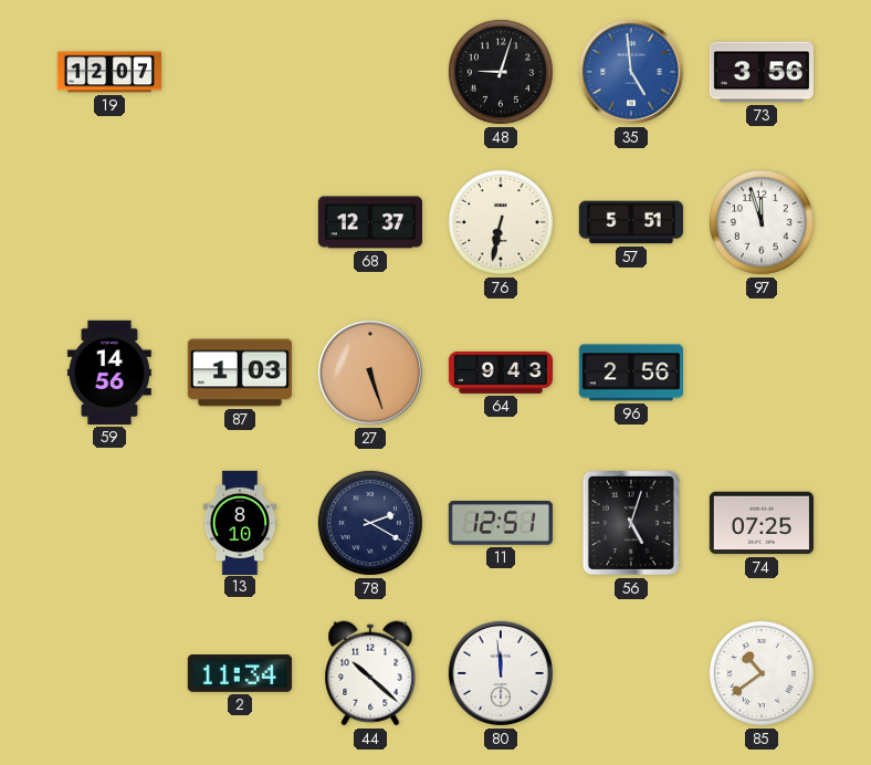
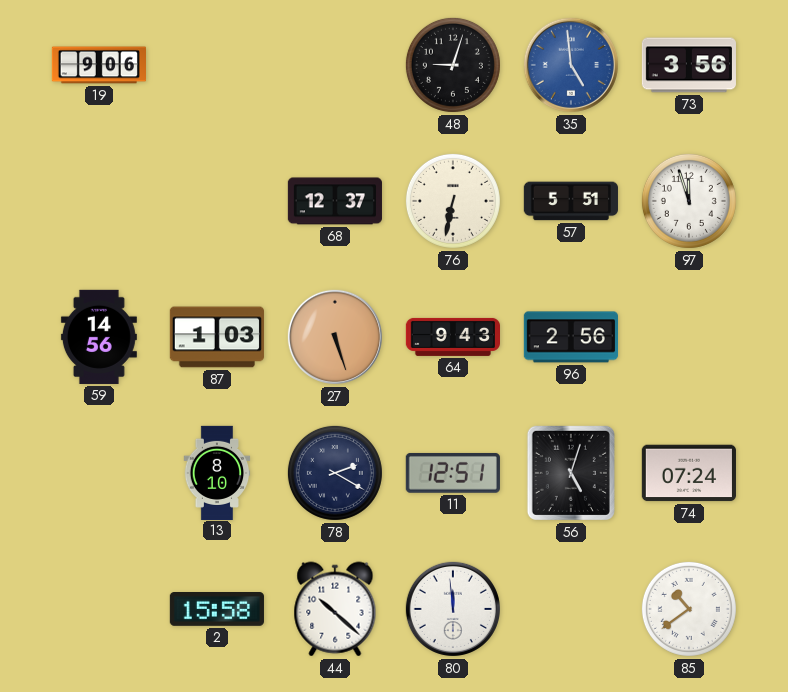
19: 12:07 -> 9:06 (98, 65)
74: 07:25 -> 07:24 (689, 473)
2: 11:34 -> 15:58 (217, 610)
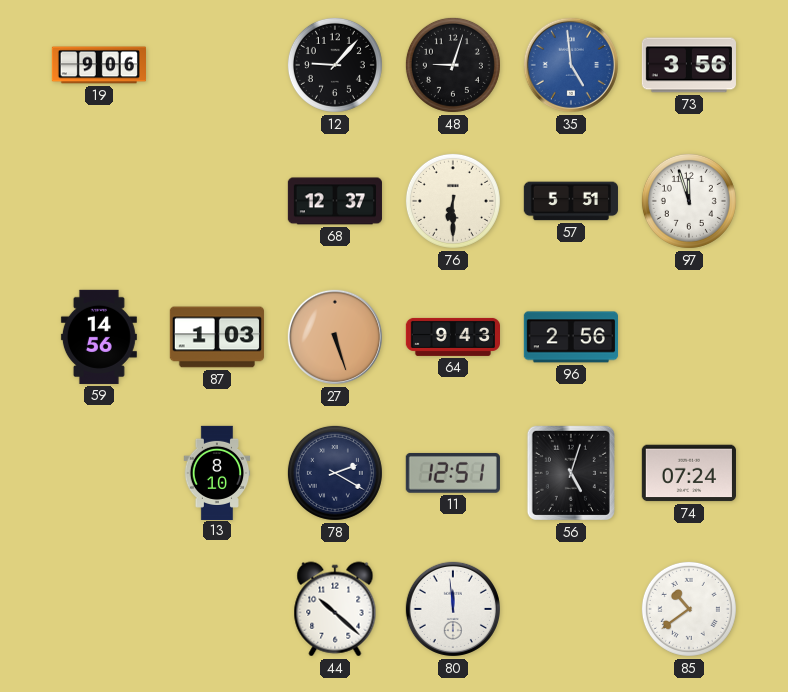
12: none -> 9:07 (335, 65)
76: 6:32 -> 6:30 (453, 201)
2: 15:58 -> none (217, 610)
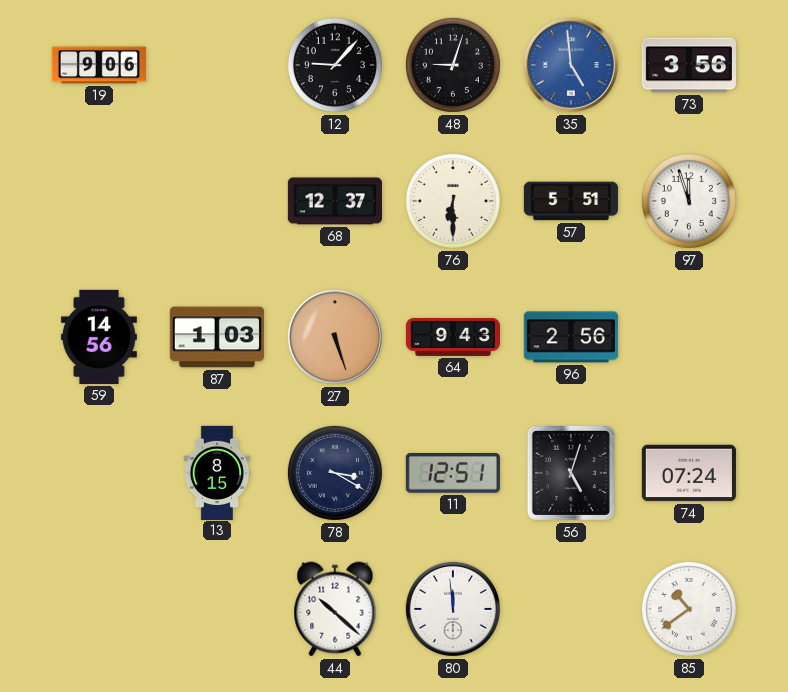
13: 8:10 -> 8:15 (217, 472)
78: 2:20 -> 3:20 (335, 473)
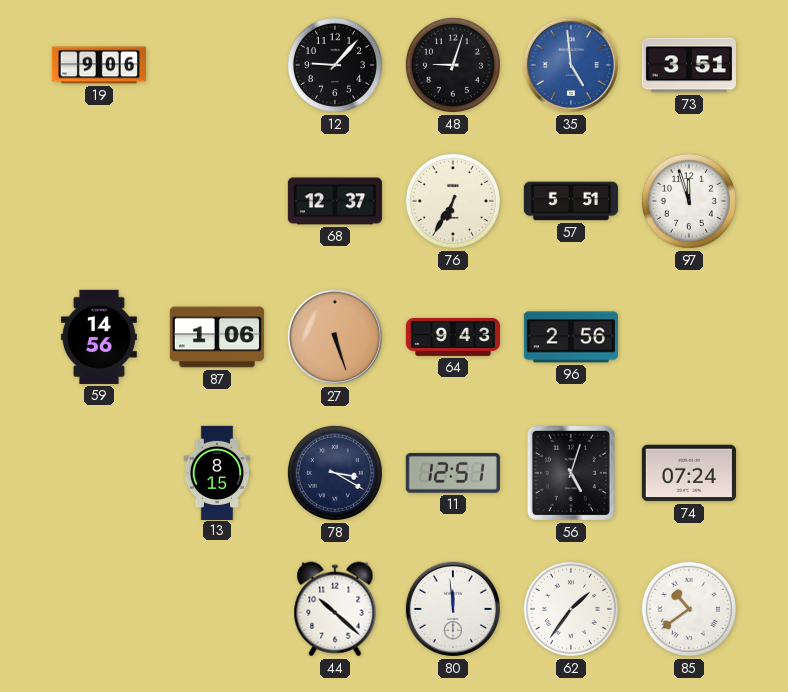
73: 3:56 -> 3:51 (689, 65)
76: 6:30 -> 6:35 (453, 201)
87: 1:03 -> 1:06 (217, 337)
62: none -> 1:36 (571, 609)
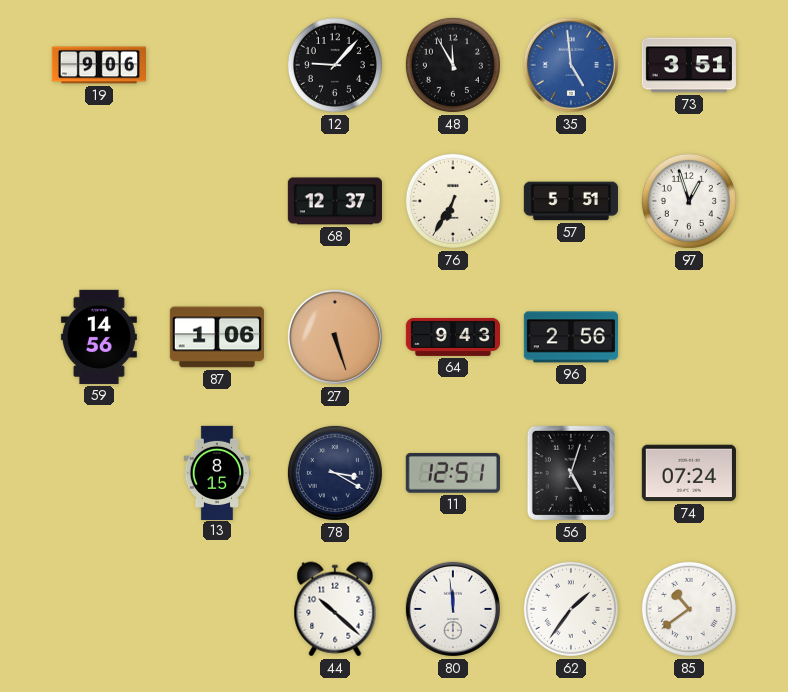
48: 9:03 -> 11:55 (453, 65)
97: 11:57 -> 12:57 (689, 201)
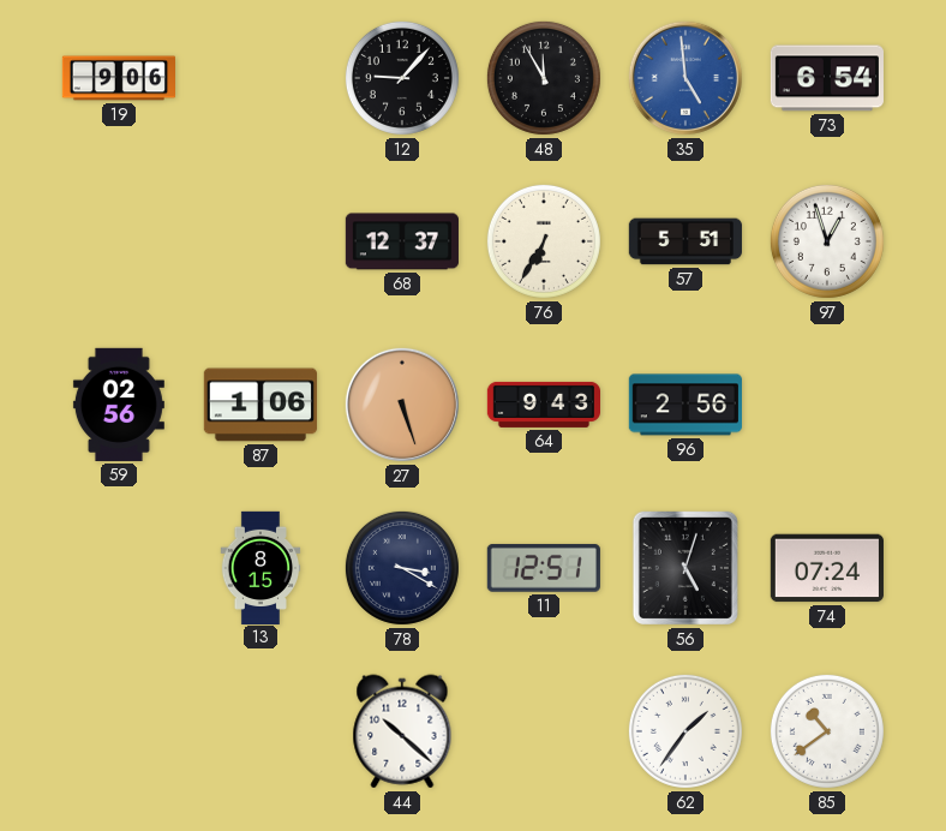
73: 3:51 -> 6:54 (827, 78)
59: 14:56 -> 02:56 (119, 405)
80: 11:59 -> none (453, 609)
